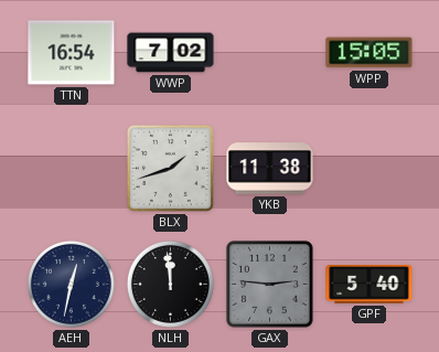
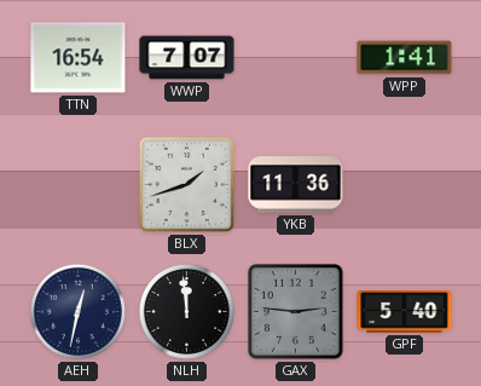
WWP: 7:02 -> 7:07 (187, 58)
WPP: 15:05 -> 1:41 (405, 58)
YKB: 11:38 -> 11:36 (296, 185)
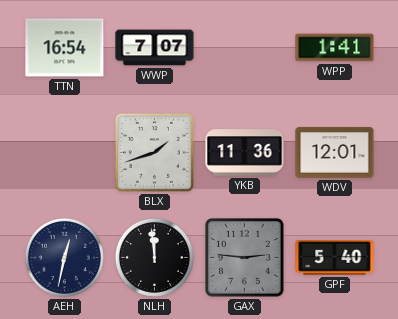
WDV: none -> 12:01 (335, 153)
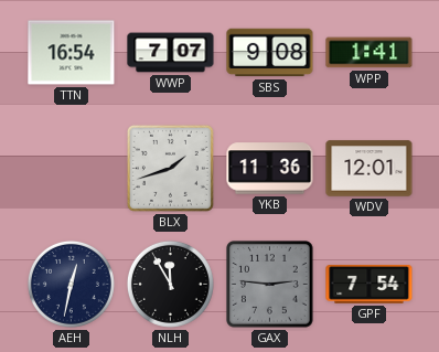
SBS: none -> 9:08 (270, 53)
NLH: 11:59 -> 11:55 (170, 284)
GPF: 5:40 -> 7:54 (370, 285)
